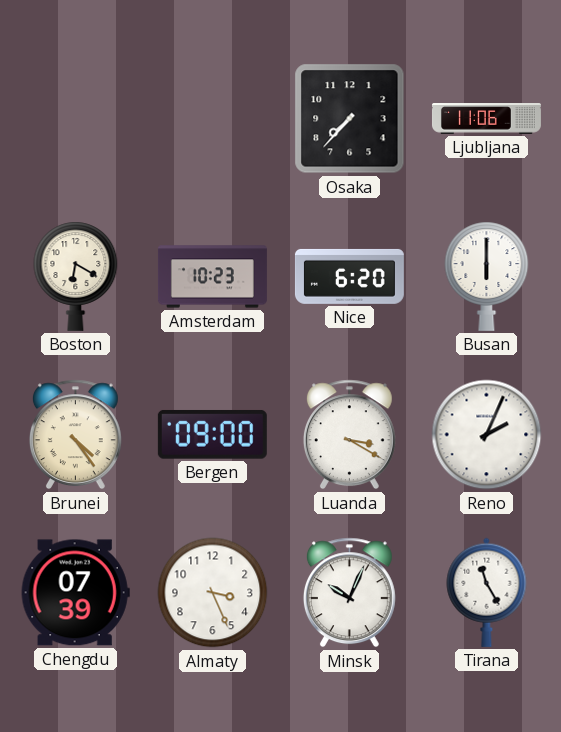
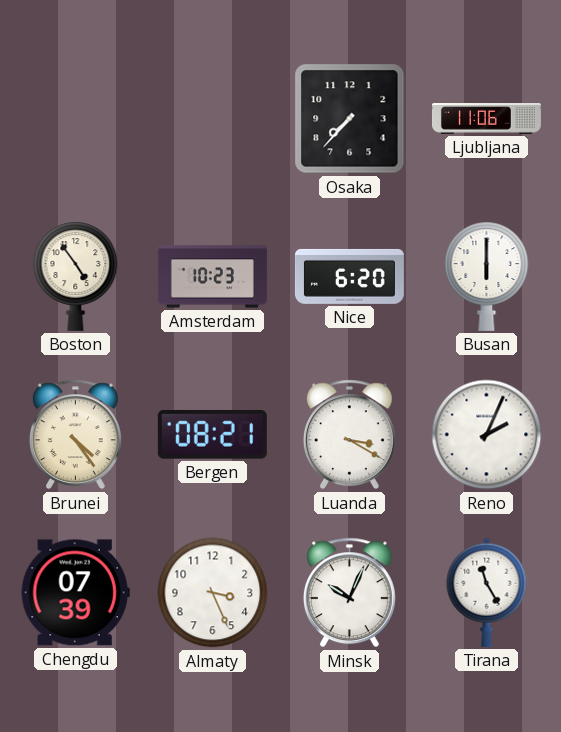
Boston: 6:20 -> 4:54 (76, 276)
Bergen: 09:00 -> 08:21 (212, 434)
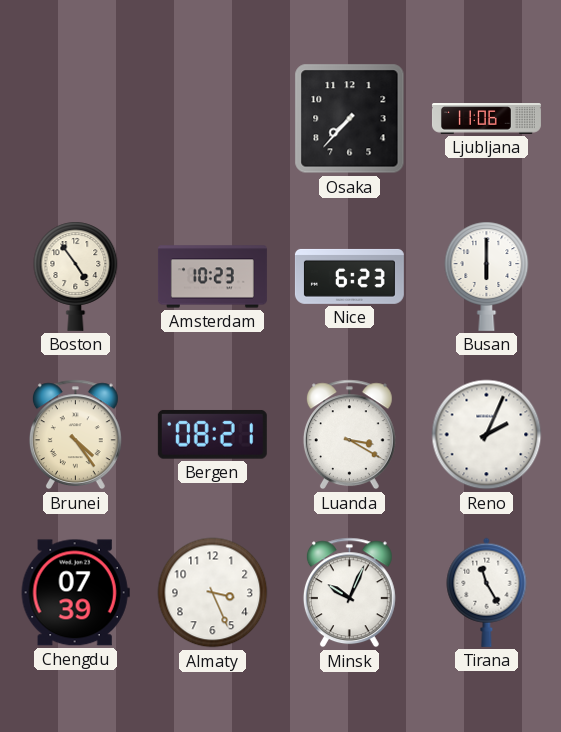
Nice: 6:20 -> 6:23 (349, 276)
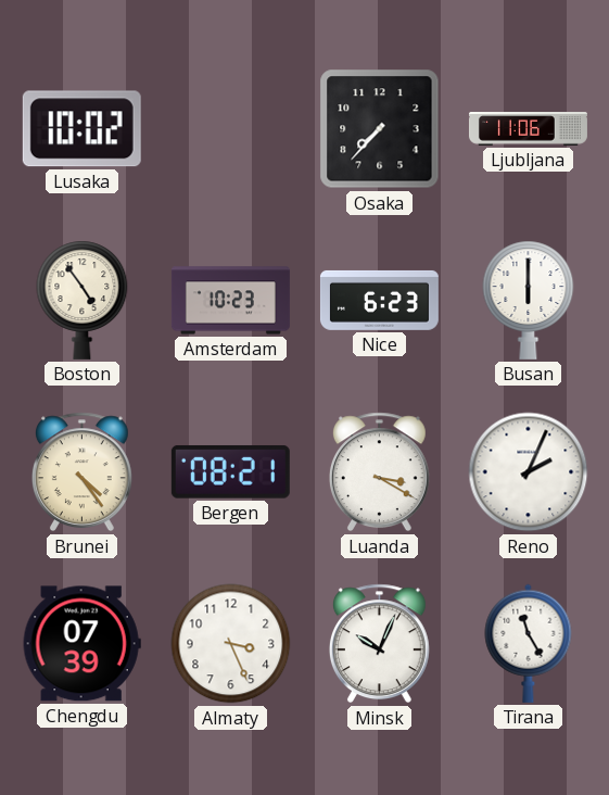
Lusaka: none -> 10:02 (81, 129)
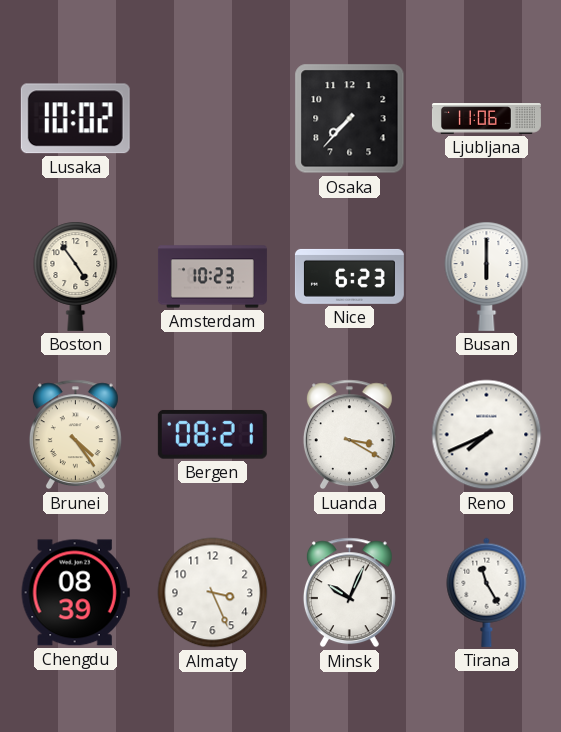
Reno: 2:04 -> 7:41 (487, 435)
Chengdu: 07:39 -> 08:39 (75, 593)
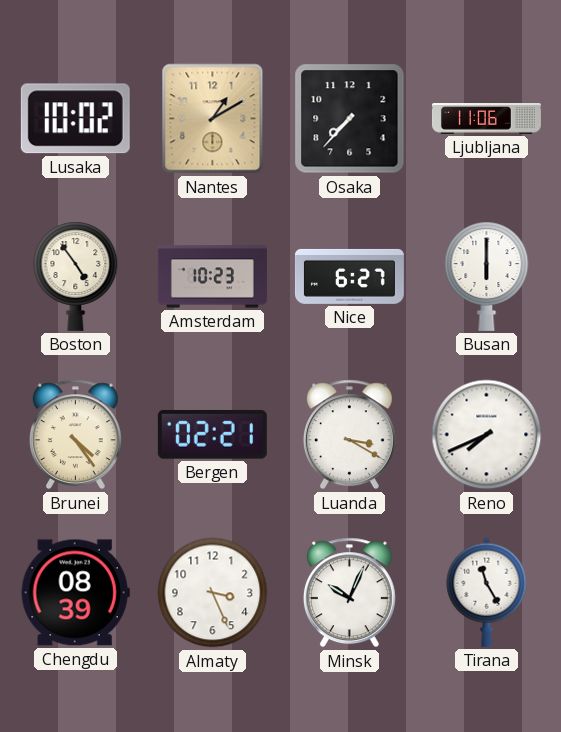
Nantes: none -> 1:10 (213, 119)
Nice: 6:23 -> 6:27 (349, 276)
Bergen: 08:21 -> 02:21 (212, 434)
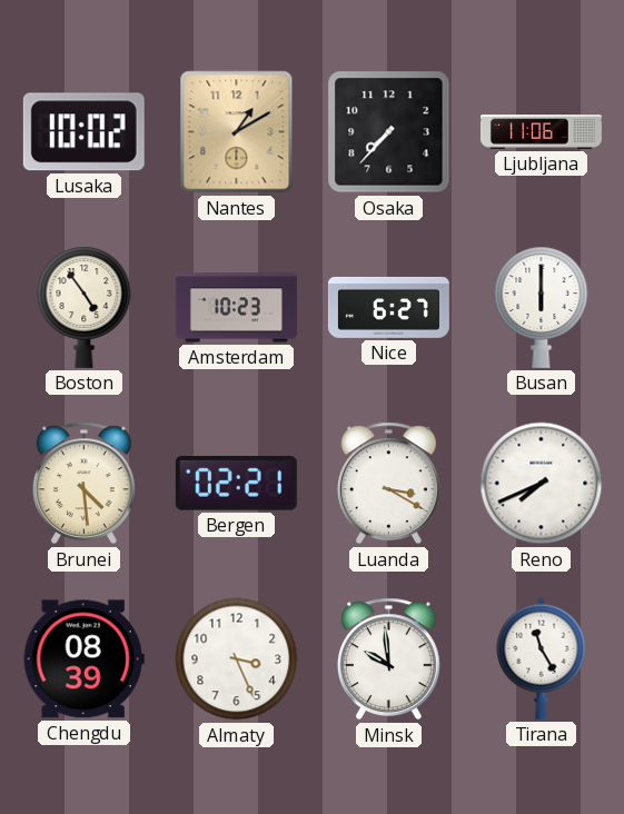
Brunei: 4:24 -> 4:29 (83, 484)
Minsk: 10:04 -> 9:59 (388, 659)
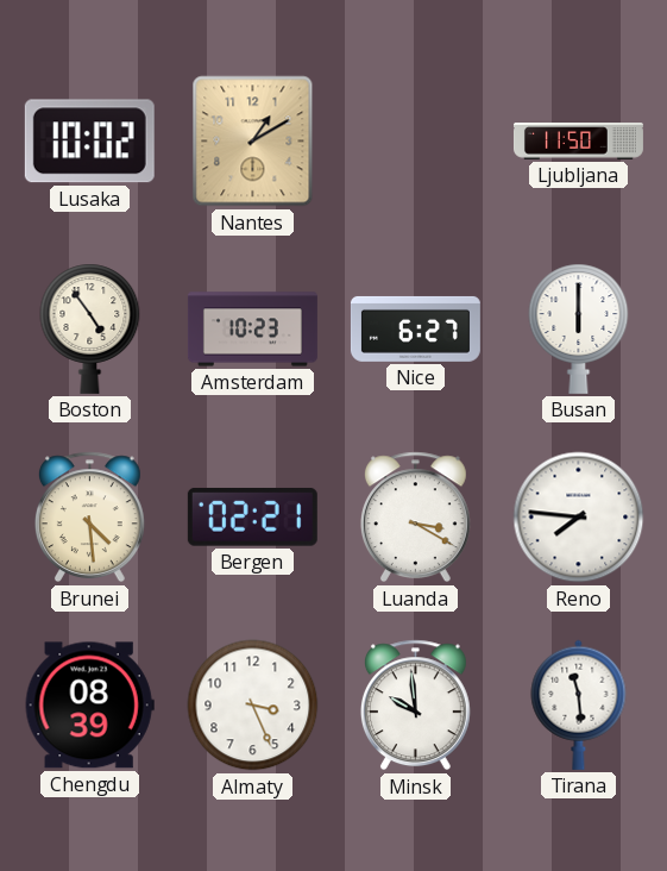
Osaka: 7:37 -> none (389, 132)
Ljubljana: 11:06 -> 11:50 (578, 142)
Reno: 7:41 -> 7:46 (579, 518)
Tirana: 11:25 -> 11:29 (579, 704)
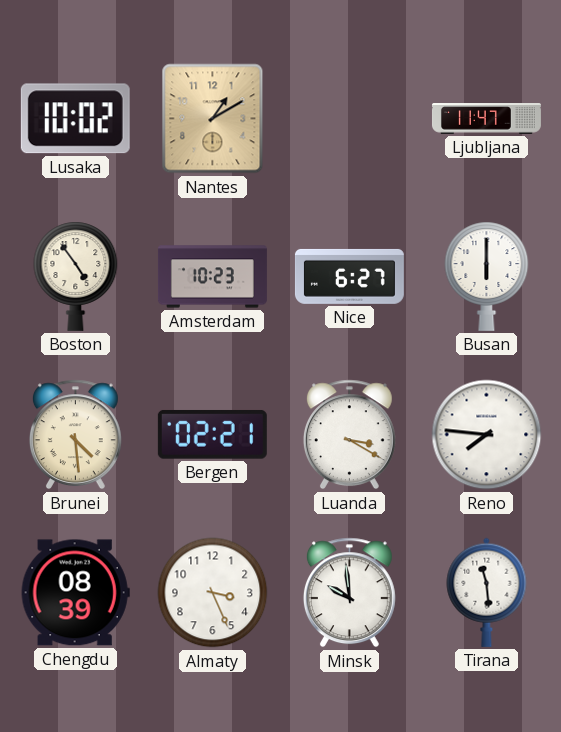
Ljubljana: 11:50 -> 11:47 (486, 119)
